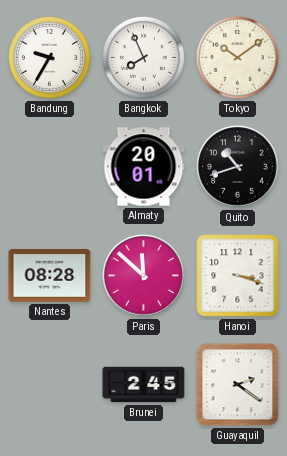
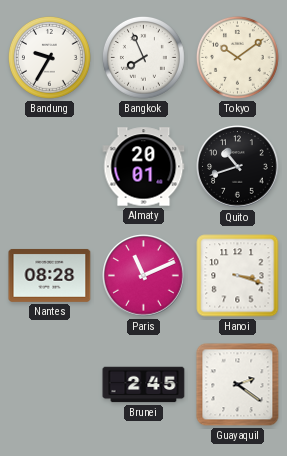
Paris: 11:52 -> 11:11 (144, 276)
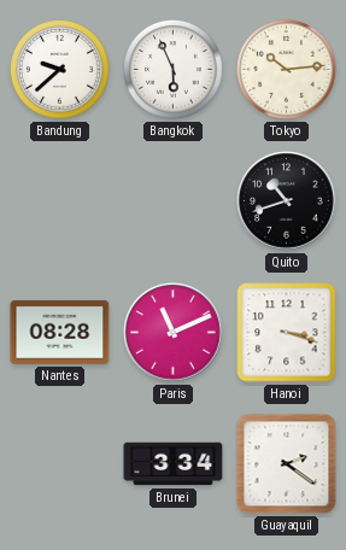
Bandung: 9:35 -> 9:38 (59, 69)
Bangkok: 7:56 -> 5:56 (172, 69)
Tokyo: 10:09 -> 10:14 (286, 69)
Almaty: 20:01 -> none (144, 167)
Brunei: 2:45 -> 3:34 (174, 464)
